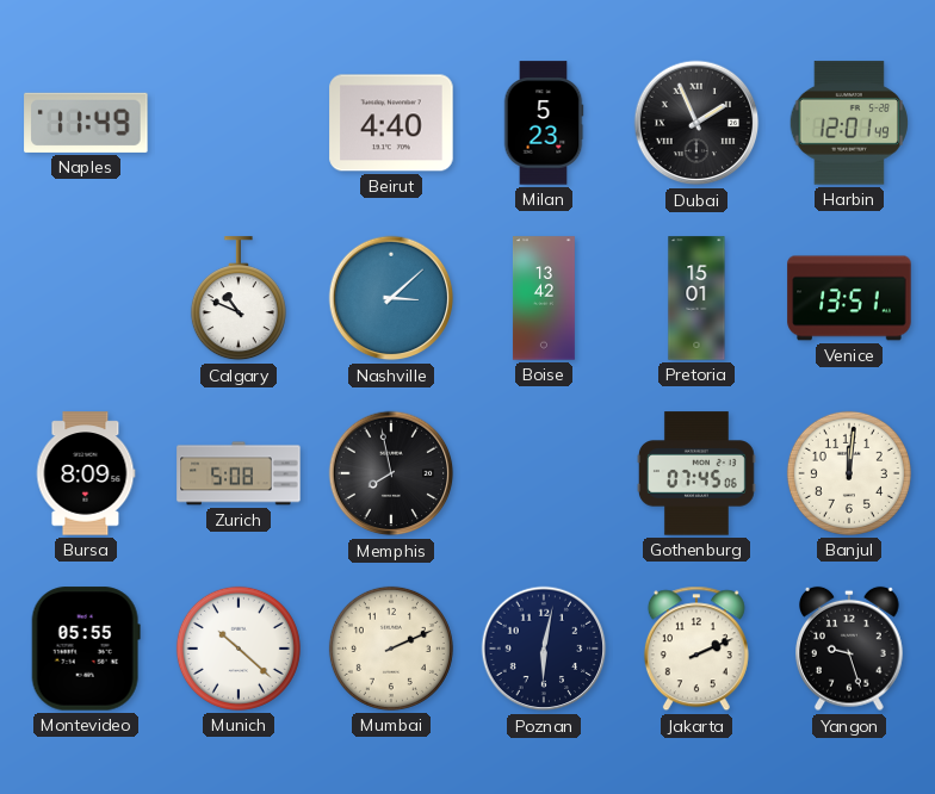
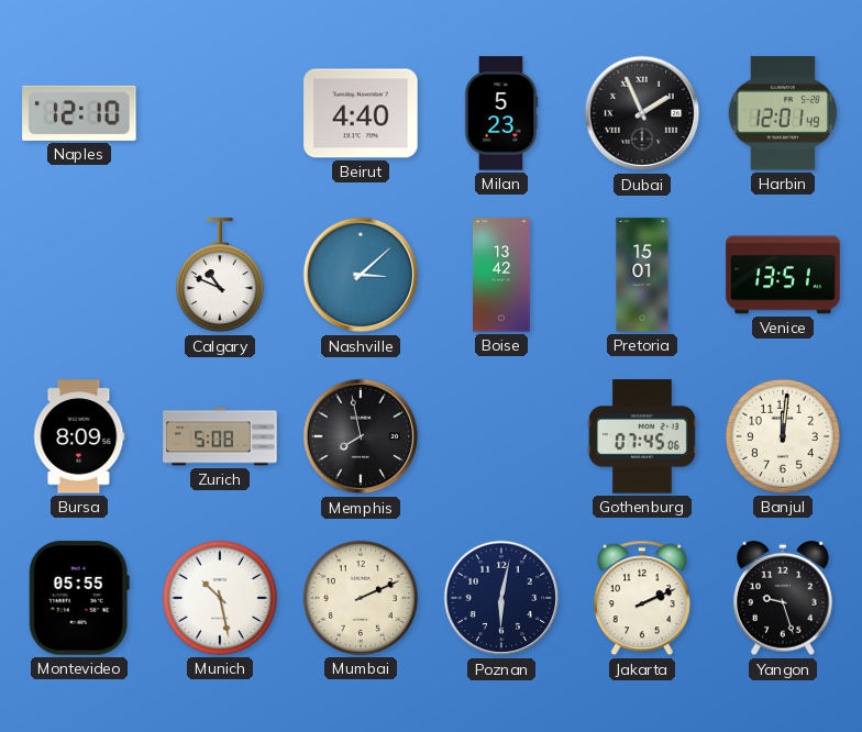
Naples: 11:49 -> 12:10 (79, 113)
Munich: 10:22 -> 10:28 (220, 598)
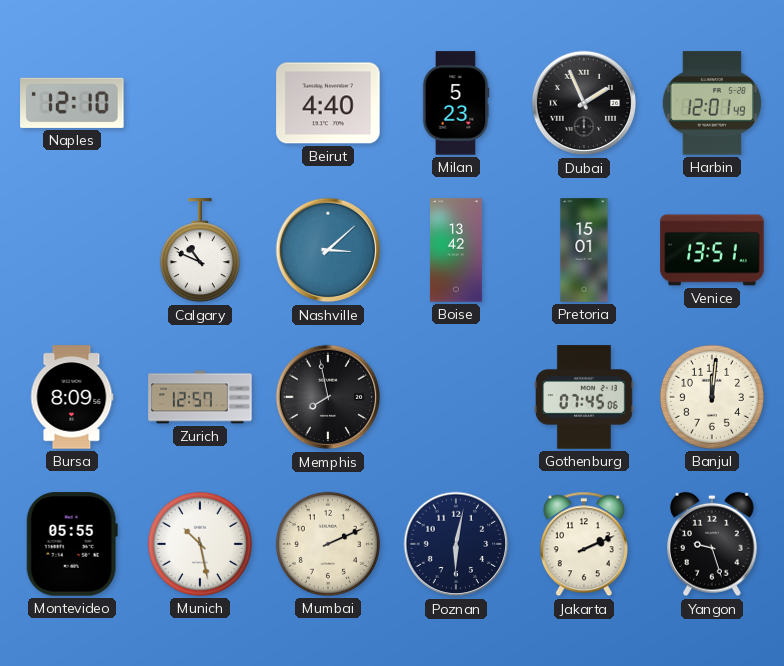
Zurich: 5:08 -> 12:57 (200, 397)
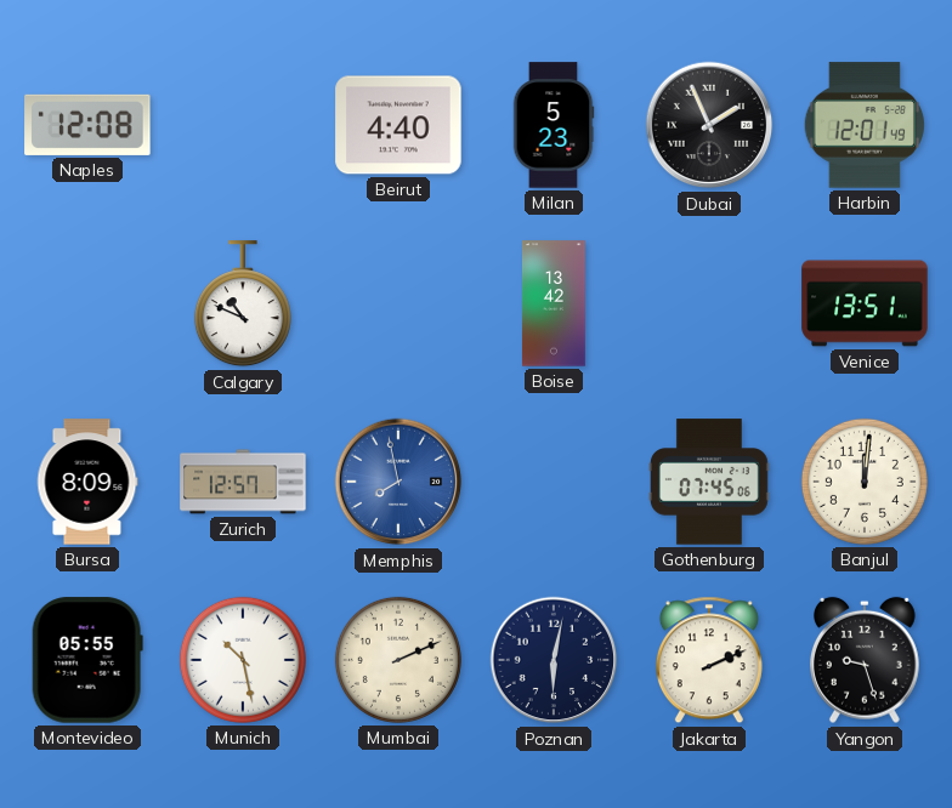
Naples: 12:10 -> 12:08 (87, 125)
Nashville: 3:08 -> none (328, 250)
Pretoria: 15:01 -> none (584, 250)
Memphis dial: black -> blue (398, 482)
